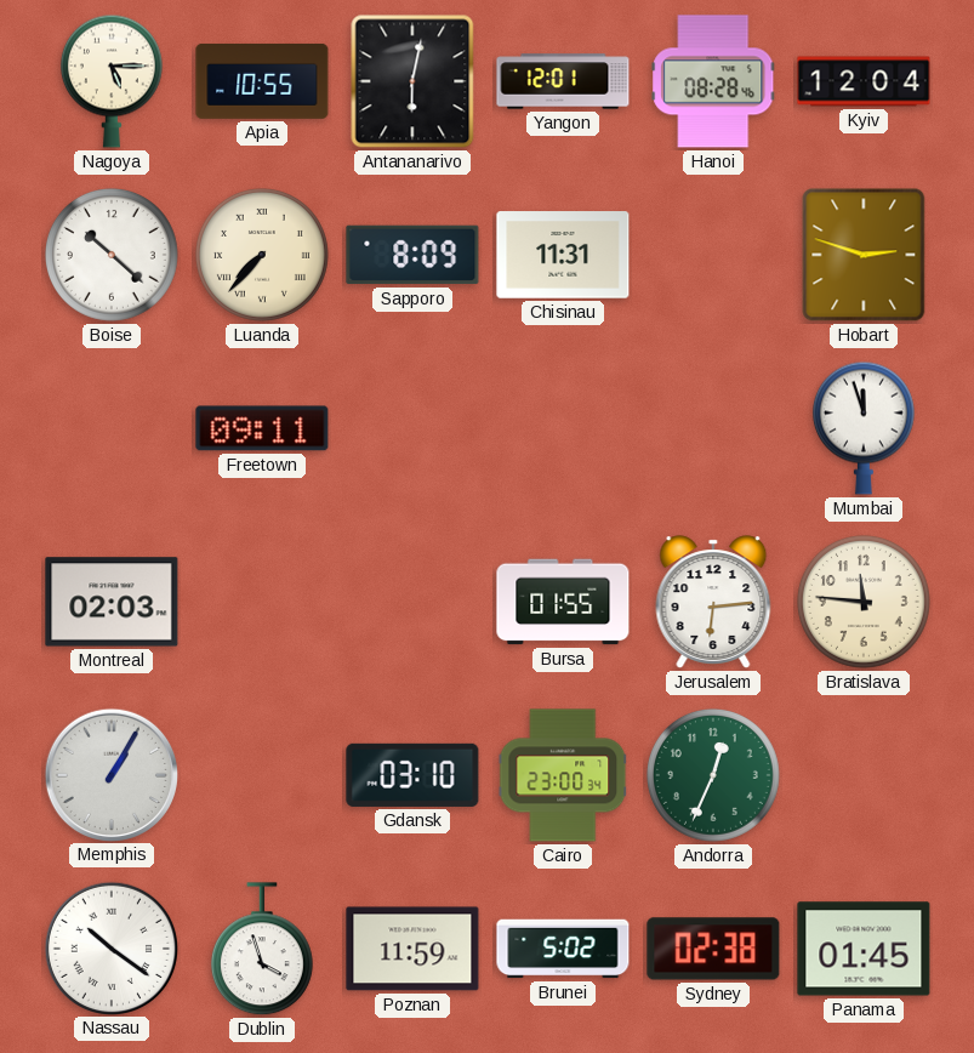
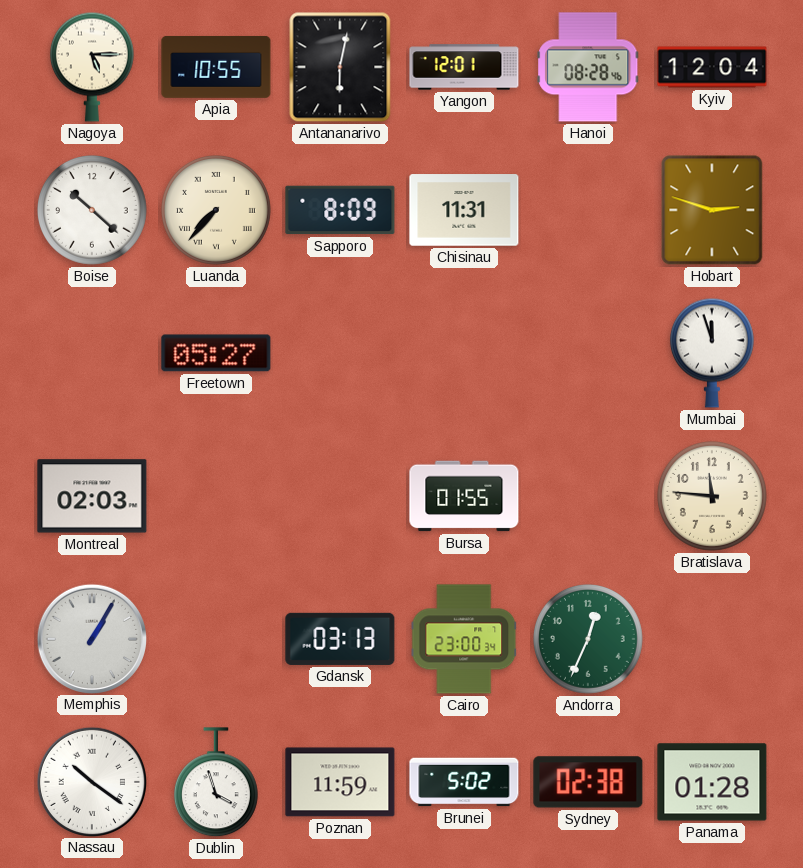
Freetown: 09:11 -> 05:27 (216, 353)
Jerusalem: 6:14 -> none (713, 602)
Gdansk: 03:10 -> 03:13 (340, 639)
Panama: 01:45 -> 01:28 (712, 782)
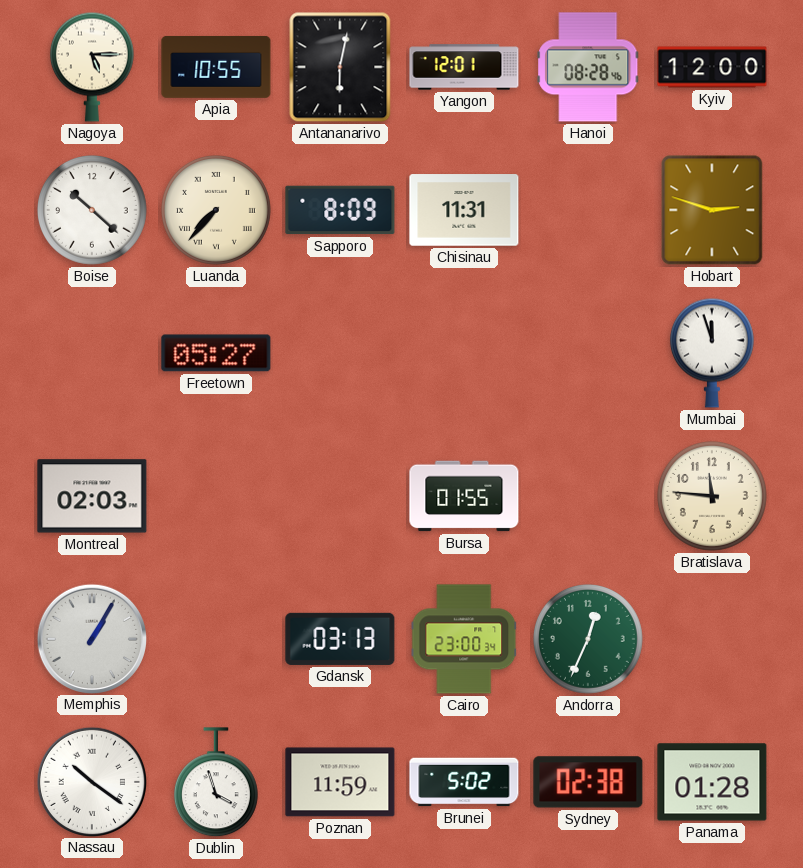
Kyiv: 12:04 -> 12:00 (712, 67)
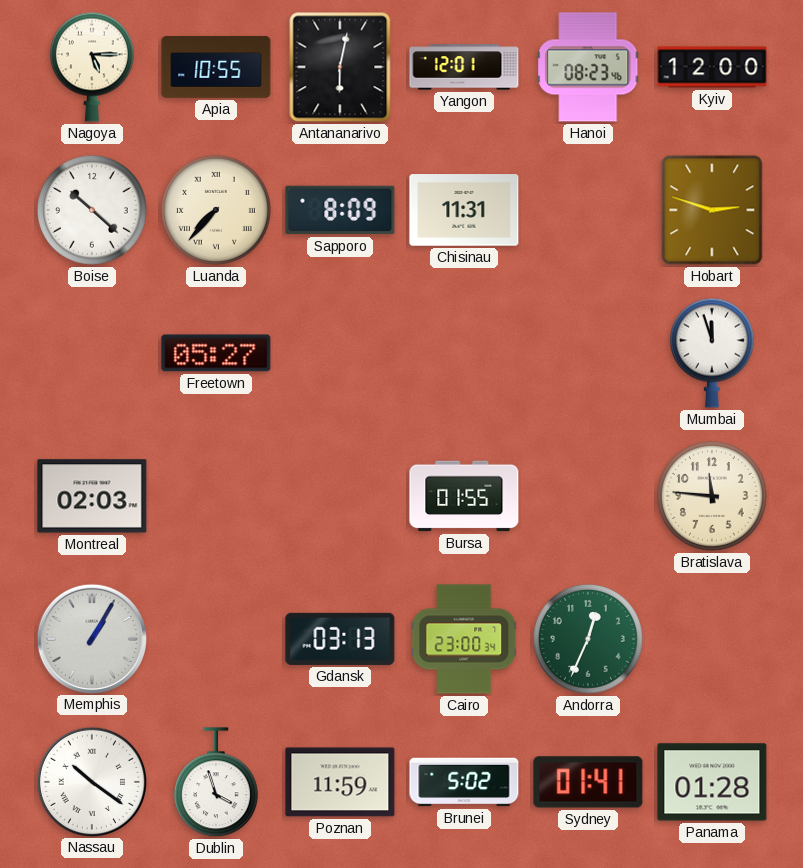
Hanoi: 08:28 -> 08:23 (588, 67)
Sydney: 02:38 -> 01:41 (588, 782)
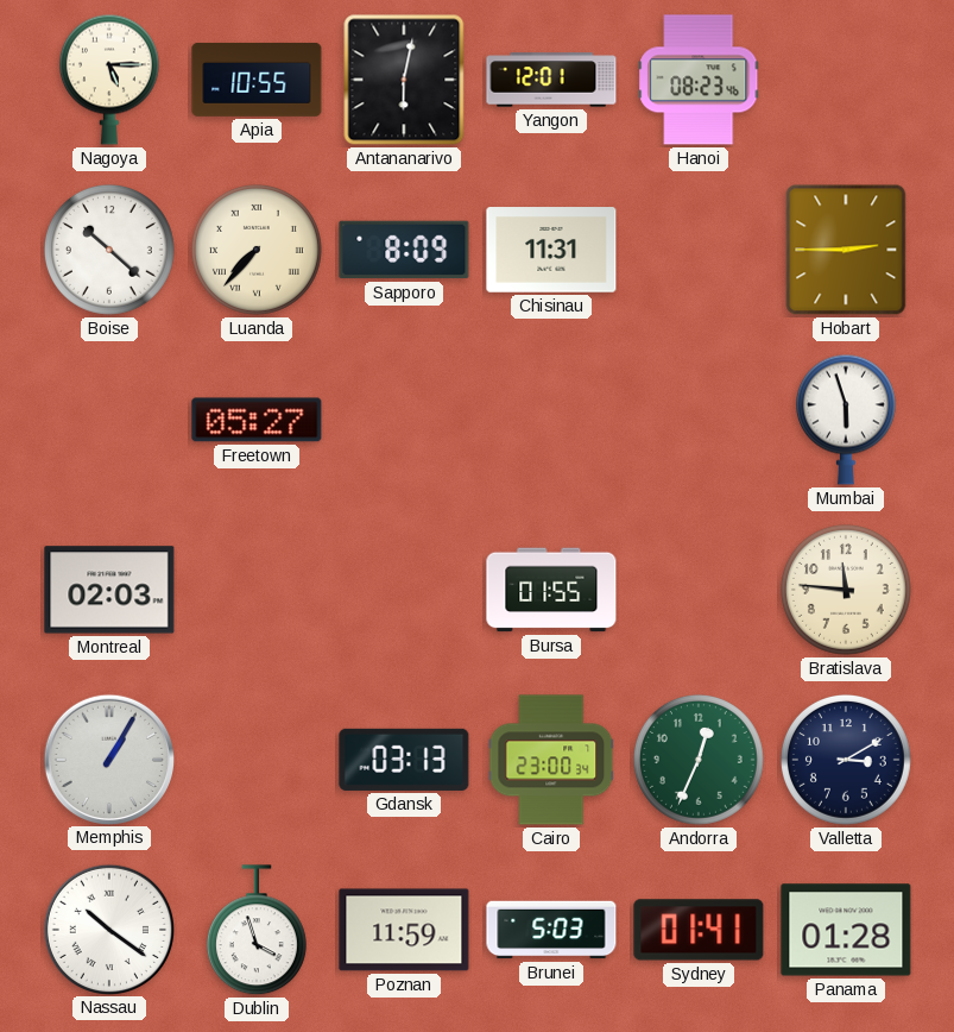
Kyiv: 12:00 -> none (712, 67)
Hobart: 2:48 -> 2:45 (846, 250)
Mumbai: 11:57 -> 5:57 (846, 420)
Valletta: none -> 3:10 (846, 760)
Brunei: 5:02 -> 5:03 (551, 930)
